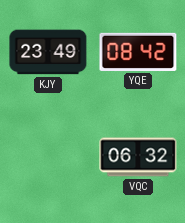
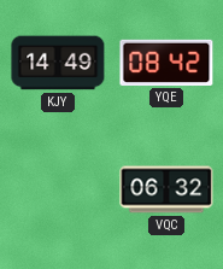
KJY: 23:49 -> 14:49 (58, 63)
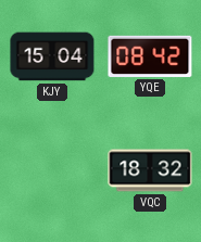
KJY: 14:49 -> 15:04 (52, 56)
VQC: 06:32 -> 18:32 (150, 170)
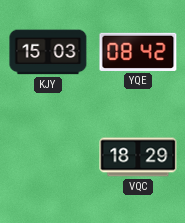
KJY: 15:04 -> 15:03 (48, 52)
VQC: 18:32 -> 18:29 (138, 157)
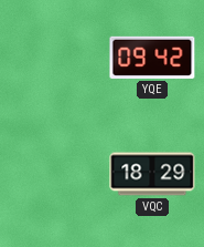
KJY: 15:03 -> none (48, 52)
YQE: 08:42 -> 09:42 (152, 58)
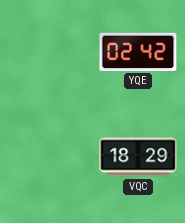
YQE: 09:42 -> 02:42 (138, 52)
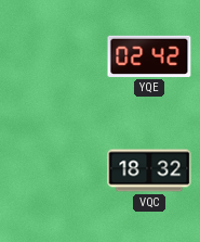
VQC: 18:29 -> 18:32 (149, 170)
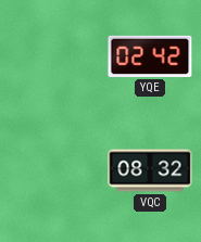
VQC: 18:32 -> 08:32 (150, 170)
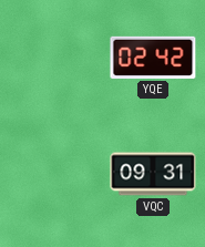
VQC: 08:32 -> 09:31 (153, 174)
